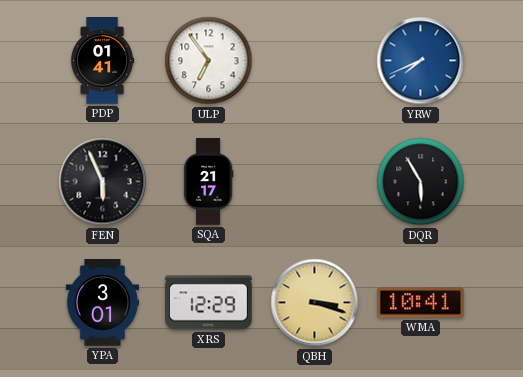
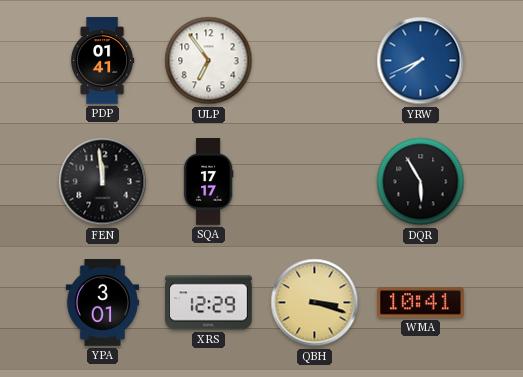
FEN: 5:56 -> 11:59 (103, 182)
SQA: 21:17 -> 17:17 (208, 182)
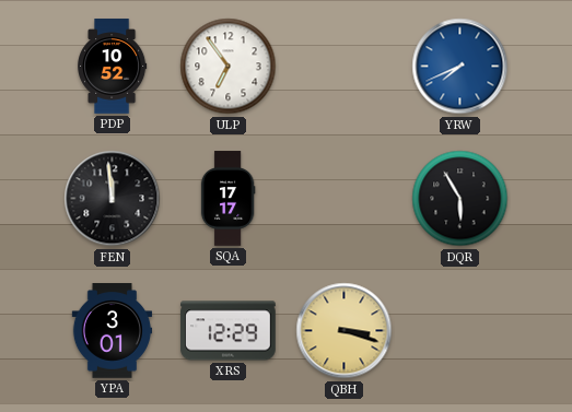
PDP: 01:41 -> 10:52 (112, 67)
WMA: 10:41 -> none (421, 303)
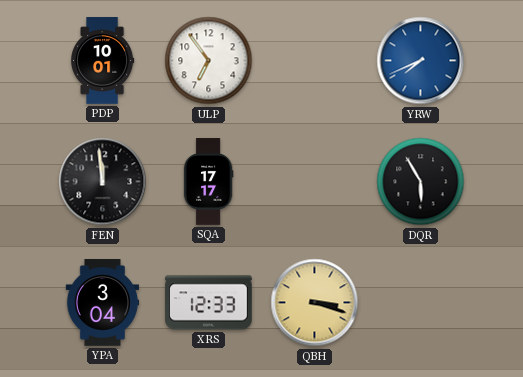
PDP: 10:52 -> 10:01 (102, 61)
YPA: 3:01 -> 3:04 (103, 303)
XRS: 12:29 -> 12:33 (209, 303)
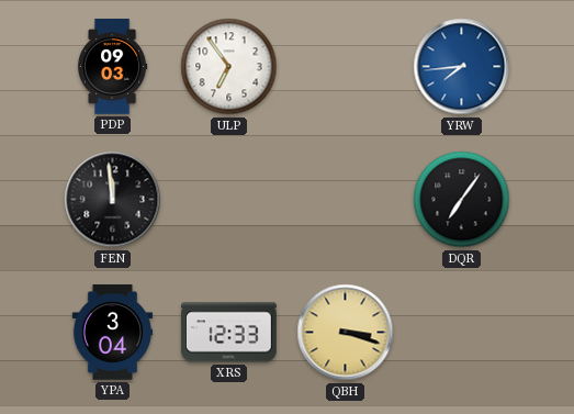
PDP: 10:01 -> 09:03 (112, 67)
YRW: 7:41 -> 7:44 (462, 67)
SQA: 17:17 -> none (208, 182)
DQR: 5:55 -> 7:06 (462, 200)
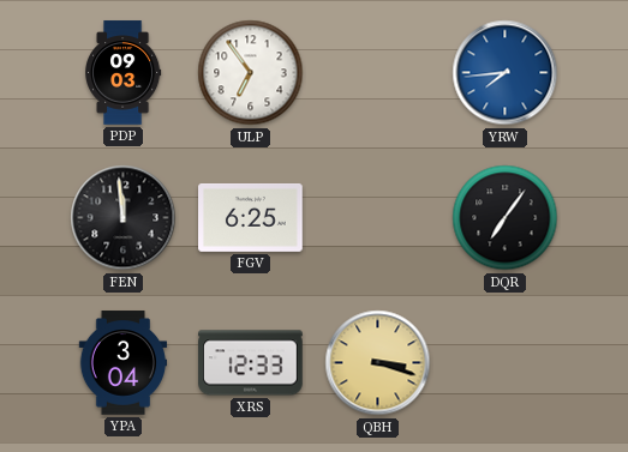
FGV: none -> 6:25 (251, 217)
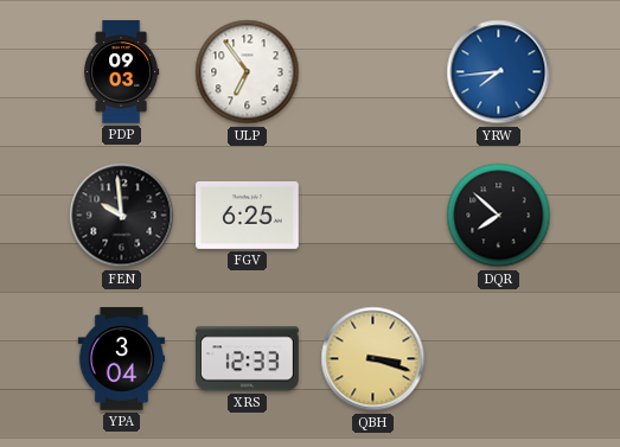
FEN: 11:59 -> 9:59 (122, 216)
DQR: 7:06 -> 7:52 (499, 216)
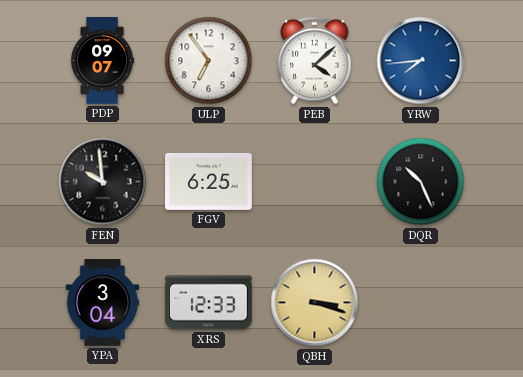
PDP: 09:03 -> 09:07 (102, 61)
PEB: none -> 4:08 (315, 61)
DQR: 7:52 -> 10:26 (421, 182)
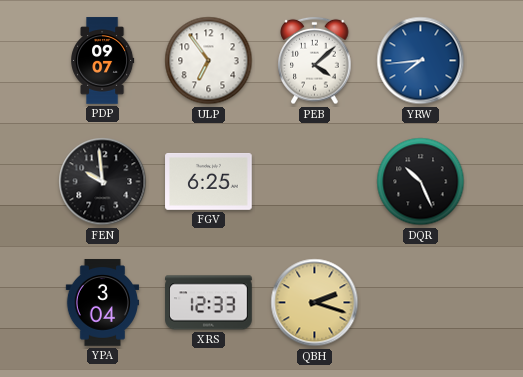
QBH: 3:18 -> 2:18 (315, 303)
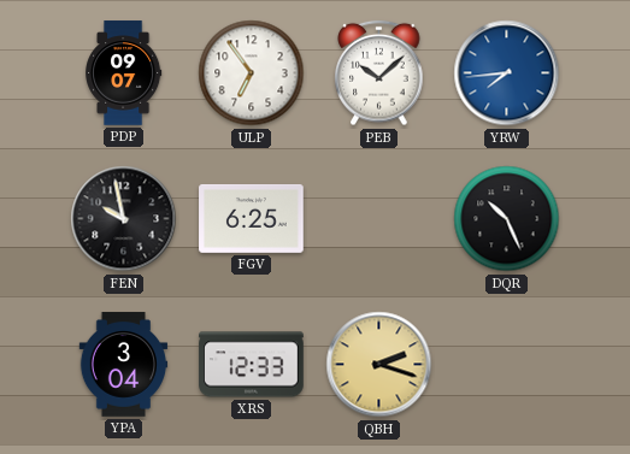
PEB: 4:08 -> 10:08 (379, 73)
FEN: 9:59 -> 9:58 (124, 219)
